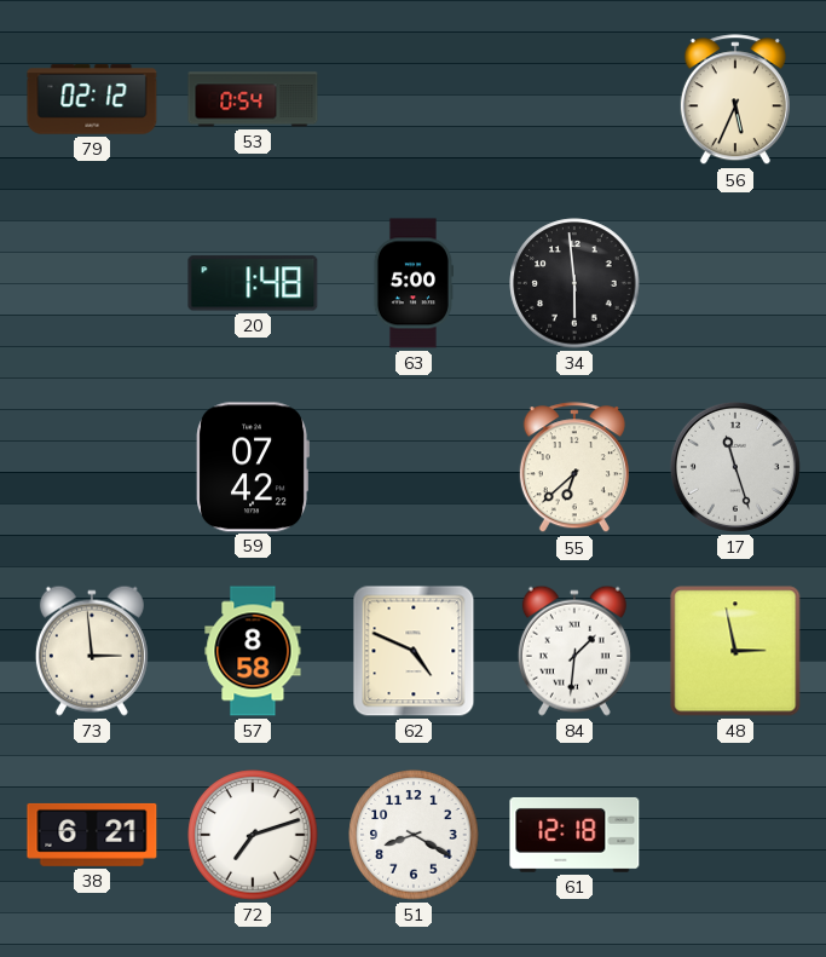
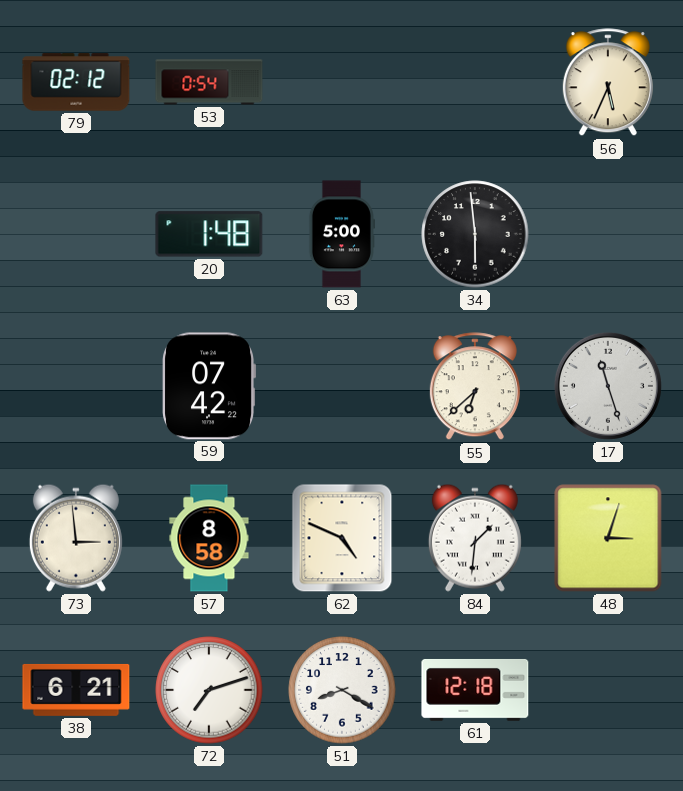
48: 2:58 -> 3:03 (608, 538)
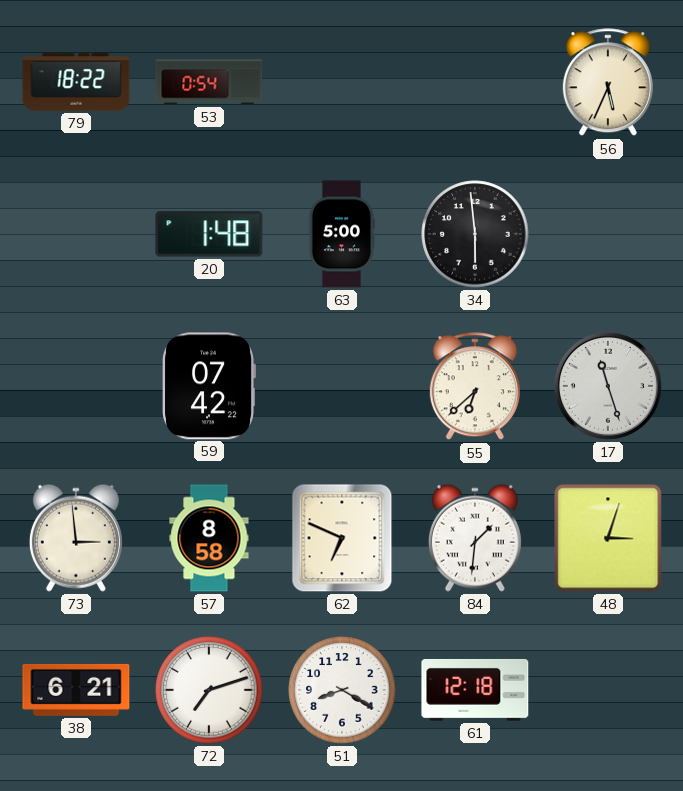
79: 02:12 -> 18:22 (76, 82)
62: 4:49 -> 6:49 (342, 538)
